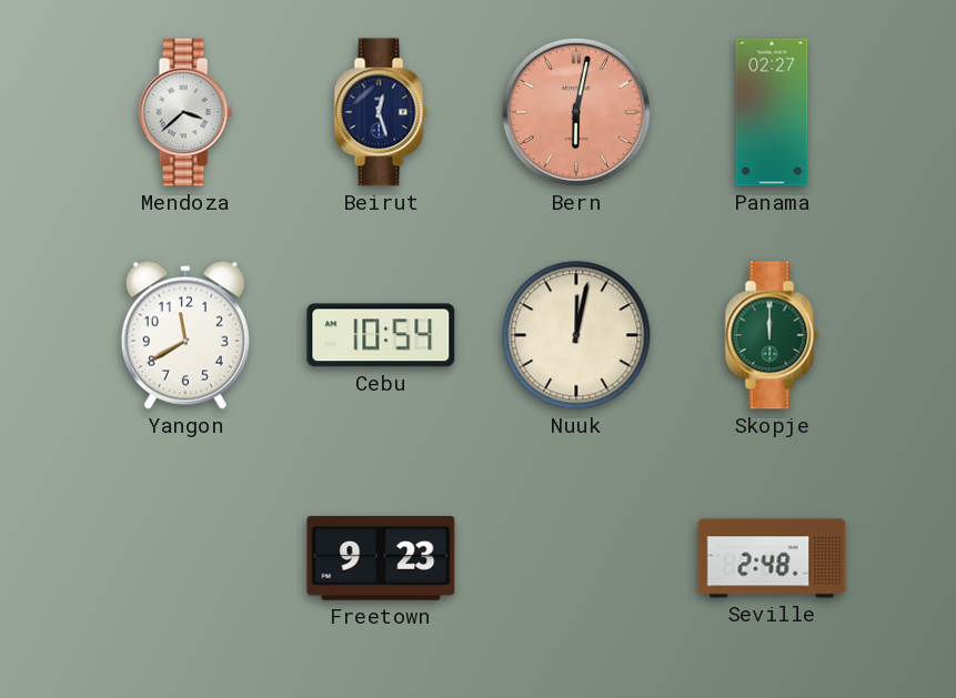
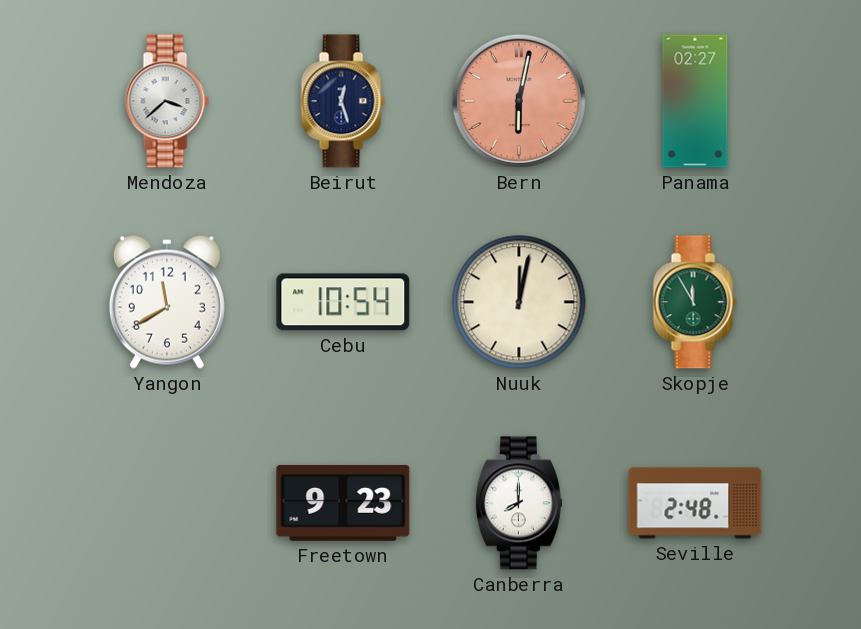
Skopje: 12:00 -> 11:55 (695, 302)
Canberra: none -> 8:00 (519, 503)
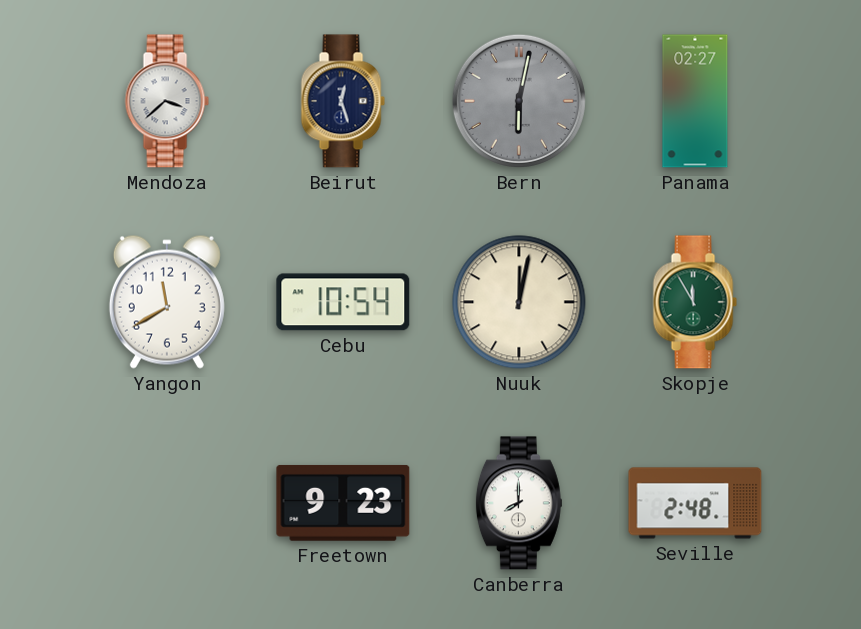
Bern dial: salmon -> grey (519, 101)
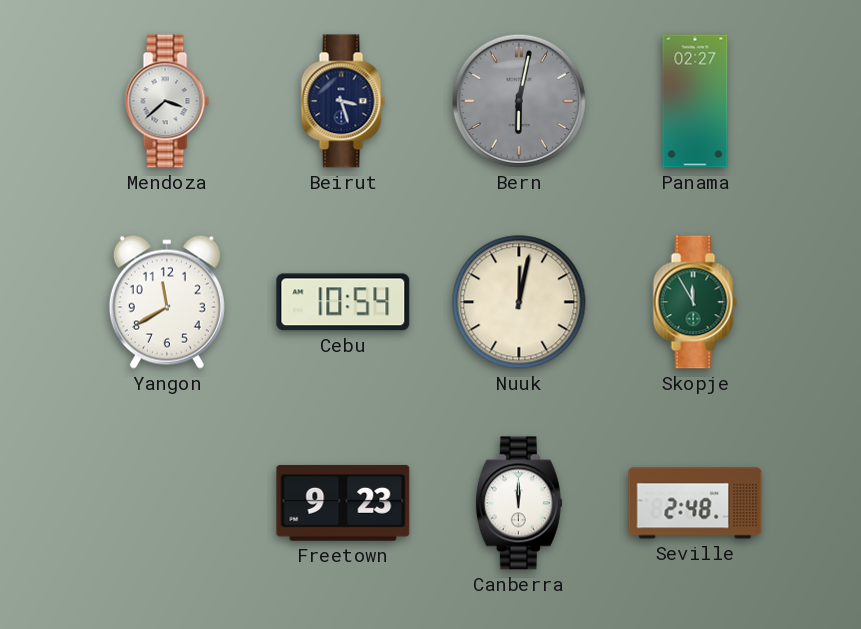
Beirut: 12:27 -> 3:27 (343, 101)
Canberra: 8:00 -> 12:00 (519, 503)
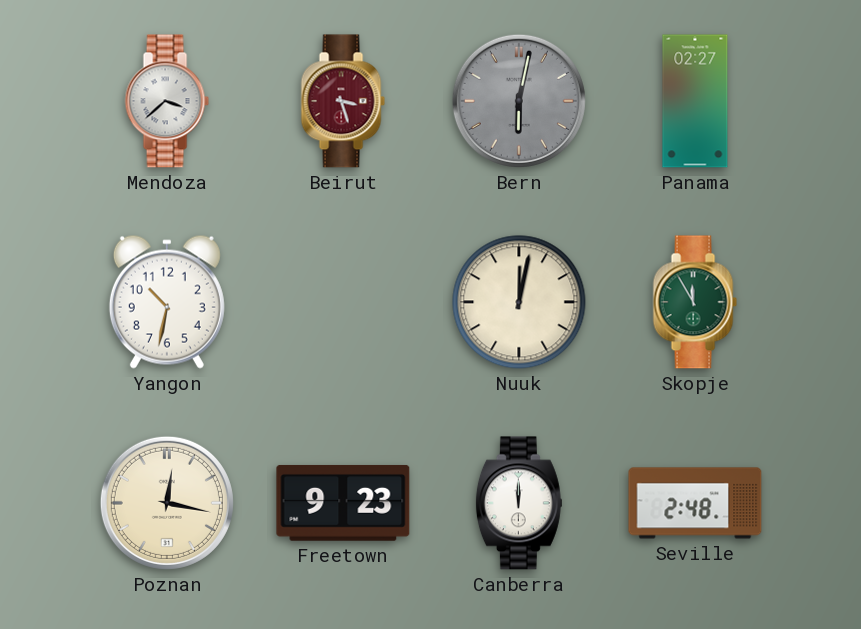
Beirut dial: navy -> burgundy (343, 101)
Yangon: 11:40 -> 10:32 (167, 302)
Cebu: 10:54 -> none (343, 302)
Poznan: none -> 12:17 (167, 503)
